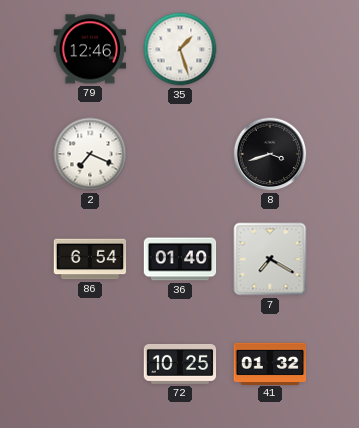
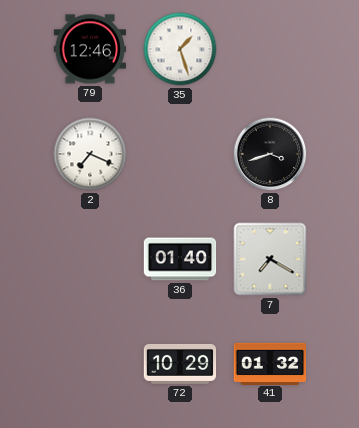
86: 6:54 -> none (90, 259)
72: 10:25 -> 10:29 (180, 364)
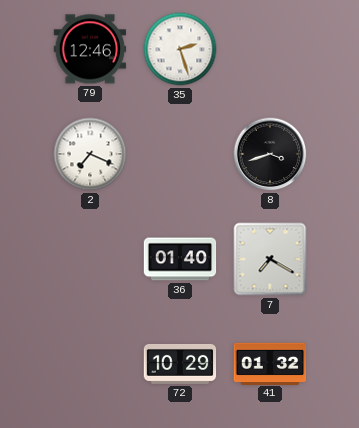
35: 1:27 -> 2:27 (180, 49)
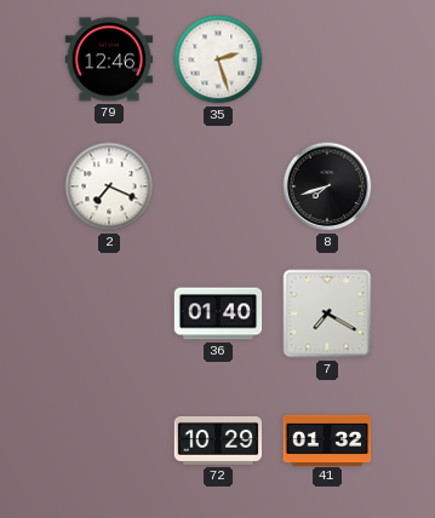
8: 3:42 -> 7:42 (327, 186)
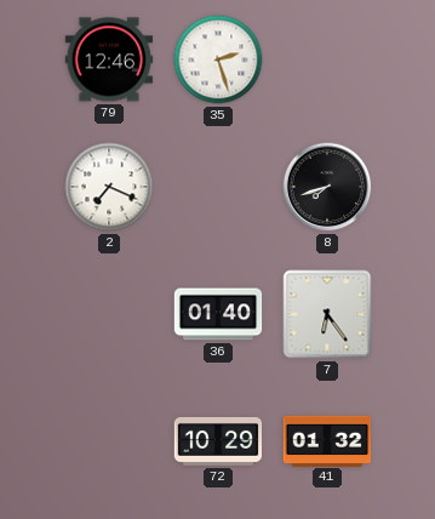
7: 7:20 -> 6:24 (327, 314)
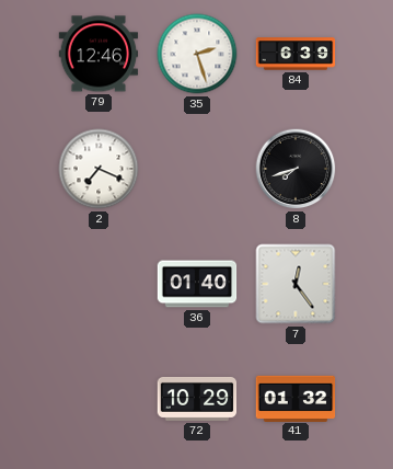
84: none -> 6:39 (296, 54)
7: 6:24 -> 12:24 (296, 284)
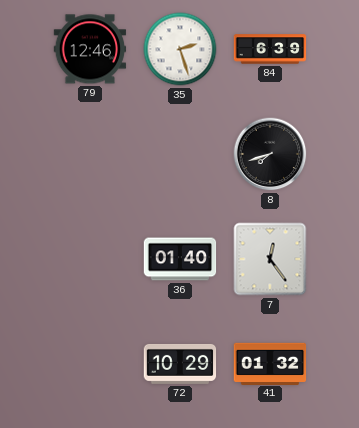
2: 7:19 -> none (99, 169)
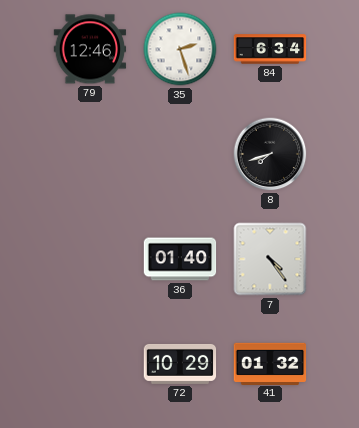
84: 6:39 -> 6:34 (270, 49)
7: 12:24 -> 4:24 (270, 259)
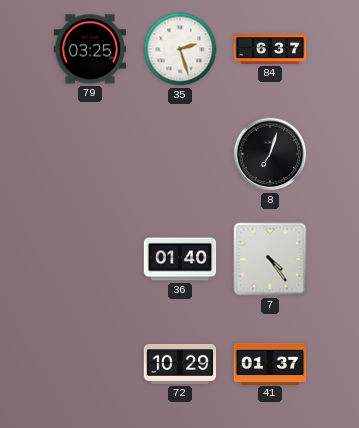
79: 12:46 -> 03:25 (90, 49)
84: 6:34 -> 6:37 (270, 49)
8: 7:42 -> 7:03 (270, 154)
41: 01:32 -> 01:37 (270, 363)
